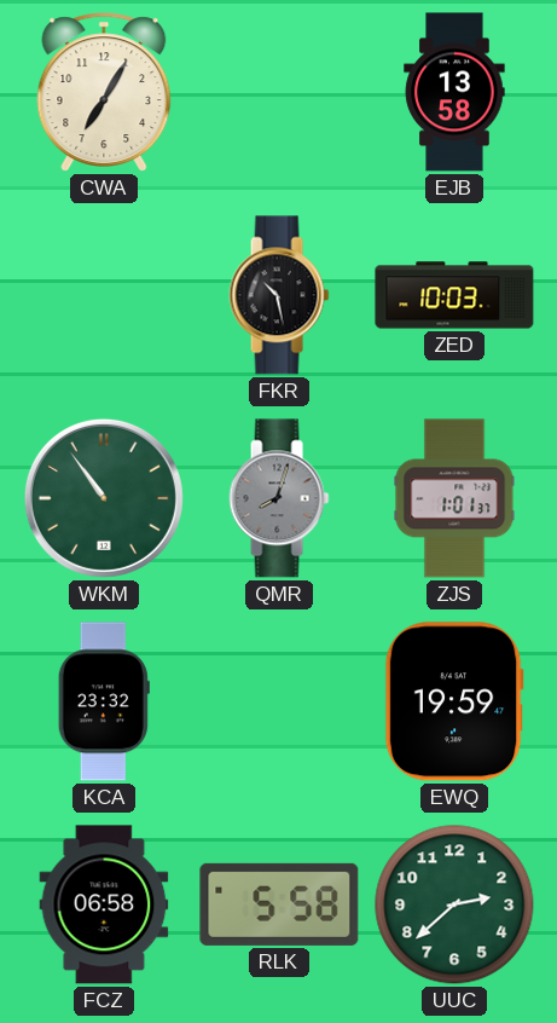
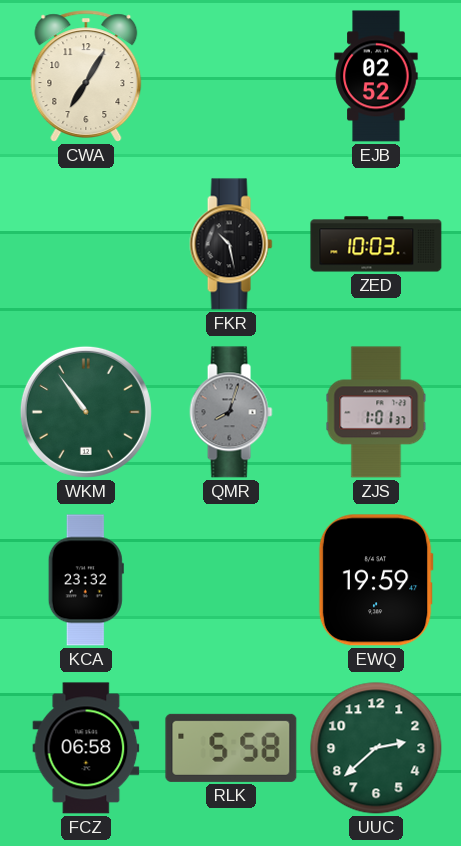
EJB: 13:58 -> 02:52 (376, 76)
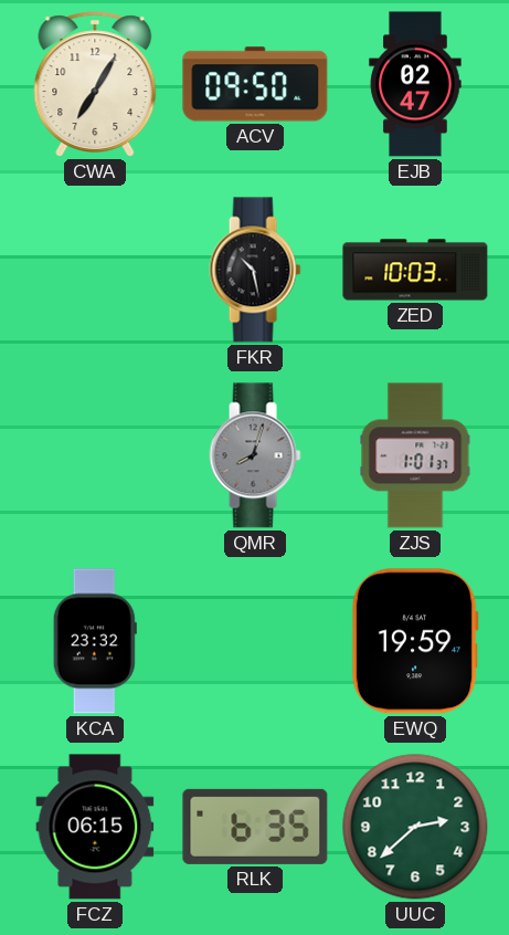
ACV: none -> 09:50 (255, 84)
EJB: 02:52 -> 02:47 (415, 84)
WKM: 10:54 -> none (86, 412)
FCZ: 06:58 -> 06:15 (95, 827)
RLK: 5:58 -> 6:35 (255, 827)
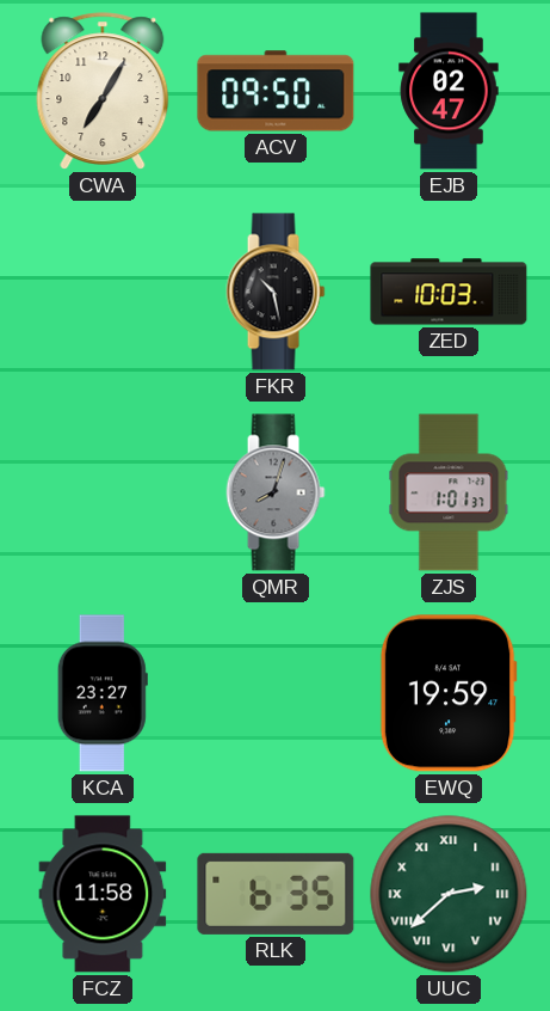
KCA: 23:32 -> 23:27 (103, 693)
FCZ: 06:15 -> 11:58 (103, 894)
UUC numerals: Arabic -> Roman (449, 894)
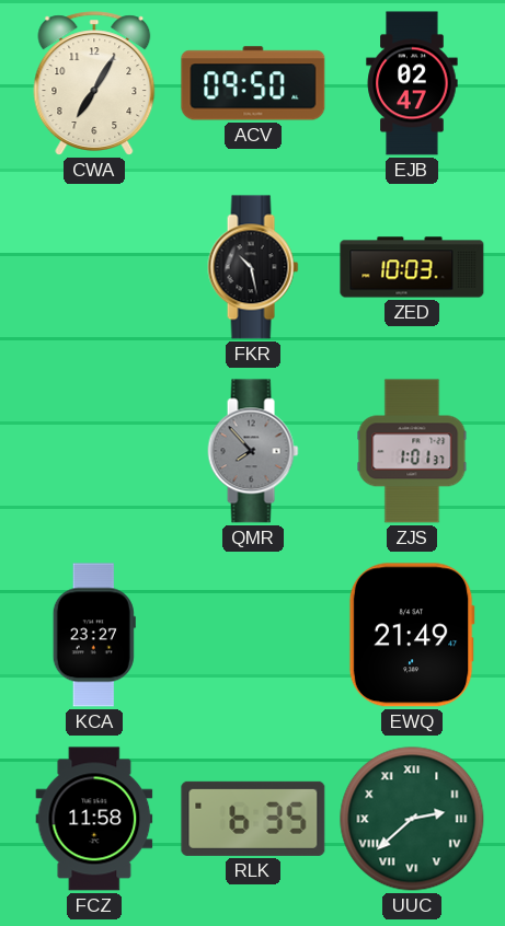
QMR: 8:03 -> 7:53 (253, 451)
EWQ: 19:59 -> 21:49 (412, 635)
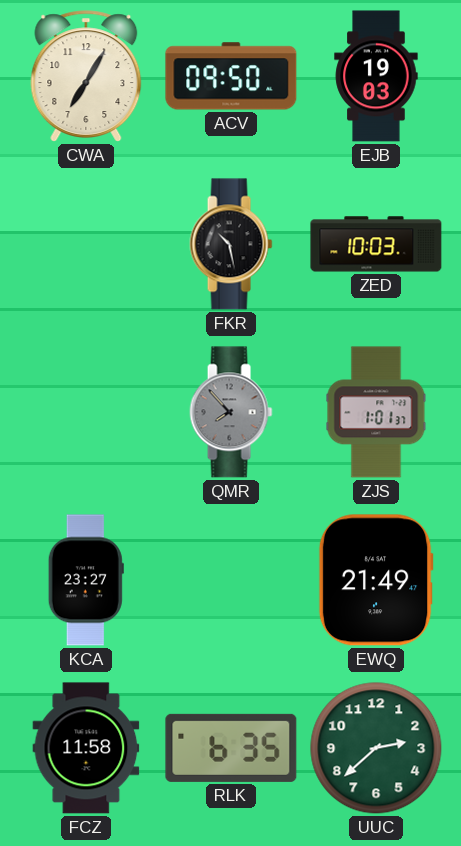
EJB: 02:47 -> 19:03 (376, 76)
UUC numerals: Roman -> Arabic (376, 748)
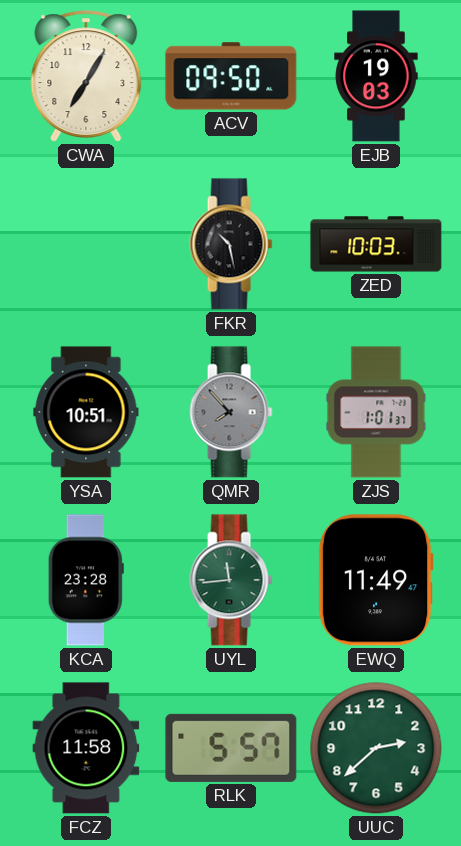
YSA: none -> 10:51 (86, 412)
KCA: 23:27 -> 23:28 (86, 580)
UYL: none -> 11:44 (231, 580)
EWQ: 21:49 -> 11:49 (376, 580)
RLK: 6:35 -> 5:57 (231, 748)
